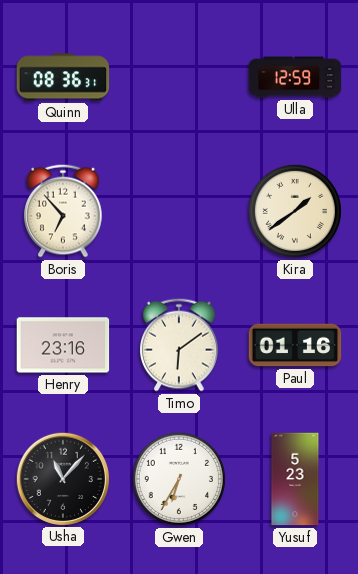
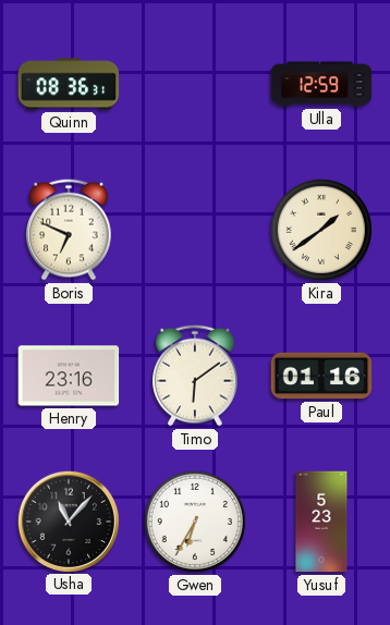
Boris: 6:53 -> 6:49 (70, 230)
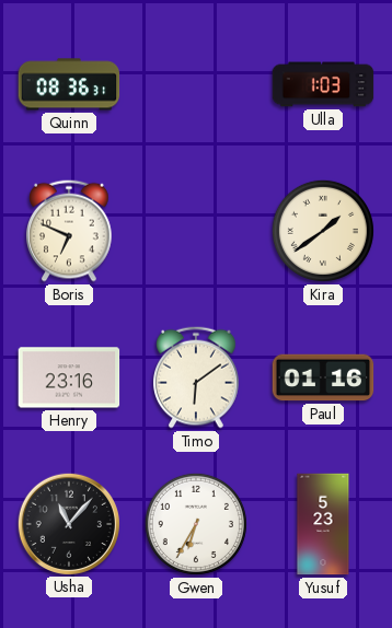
Ulla: 12:59 -> 1:03 (323, 84)
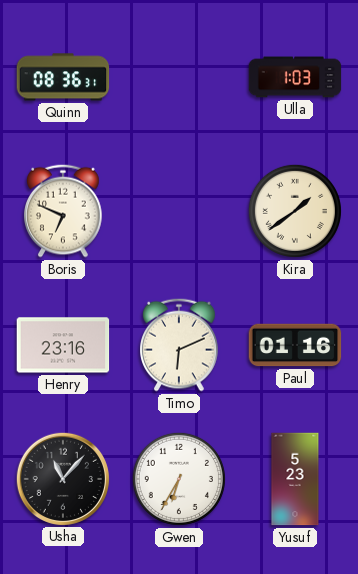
Timo: 6:09 -> 6:11 (180, 345)
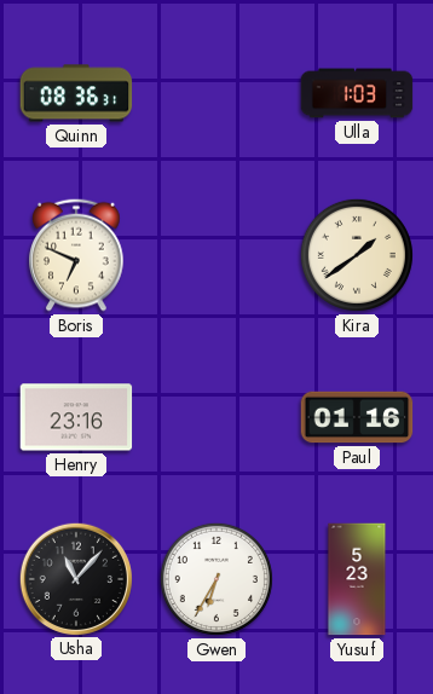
Timo: 6:11 -> none (180, 345)
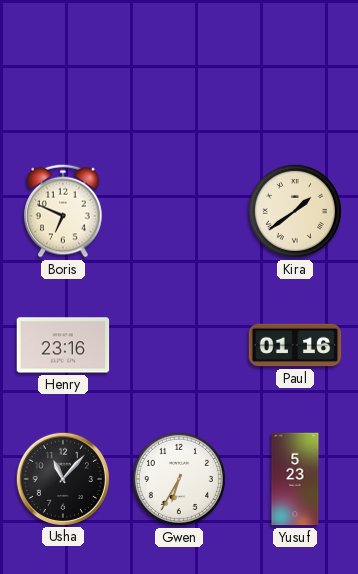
Quinn: 08:36 -> none (76, 93)
Ulla: 1:03 -> none (357, 93)
